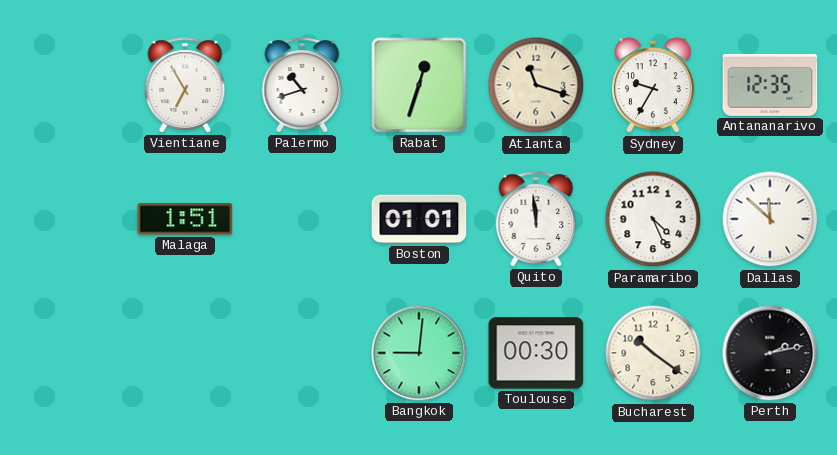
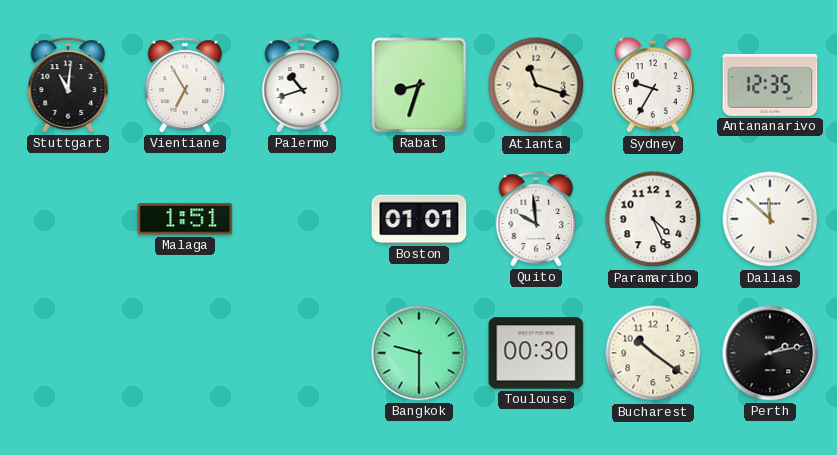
Stuttgart: none -> 11:01 (68, 85)
Rabat: 12:33 -> 8:33 (419, 85)
Quito: 11:59 -> 9:59 (536, 219)
Bangkok: 9:01 -> 9:30 (419, 353)
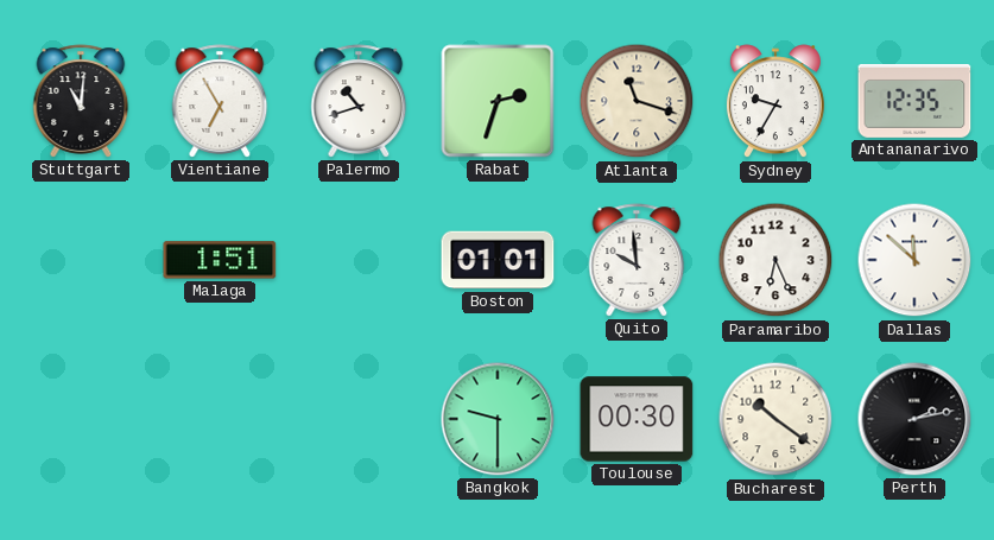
Rabat: 8:33 -> 2:33 (498, 101)
Paramaribo: 4:26 -> 6:26 (775, 260)
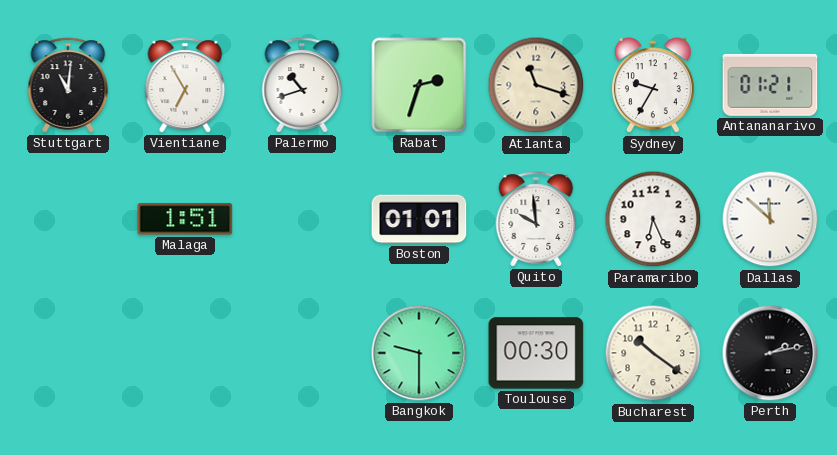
Antananarivo: 12:35 -> 01:21 (770, 85)
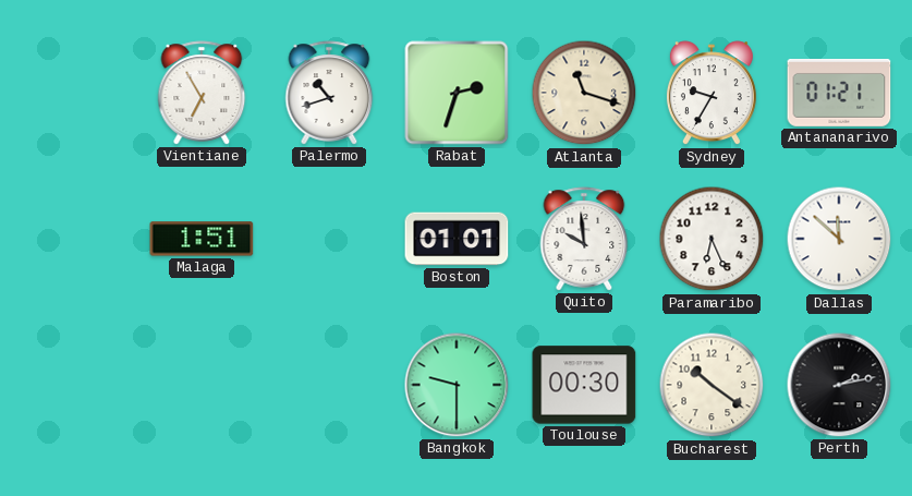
Stuttgart: 11:01 -> none (68, 85)
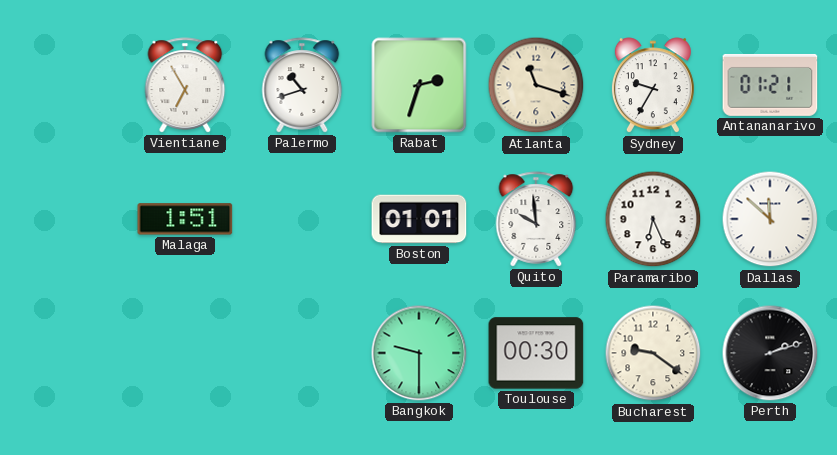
Bucharest: 10:21 -> 9:21 (653, 353)
Perth: 2:13 -> 2:12 (770, 353)
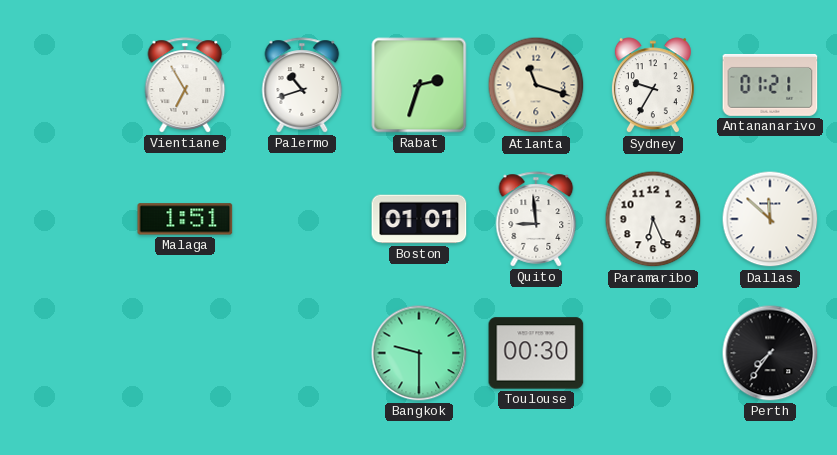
Quito: 9:59 -> 8:59 (536, 219)
Bucharest: 9:21 -> none (653, 353)
Perth: 2:12 -> 7:36 (770, 353)
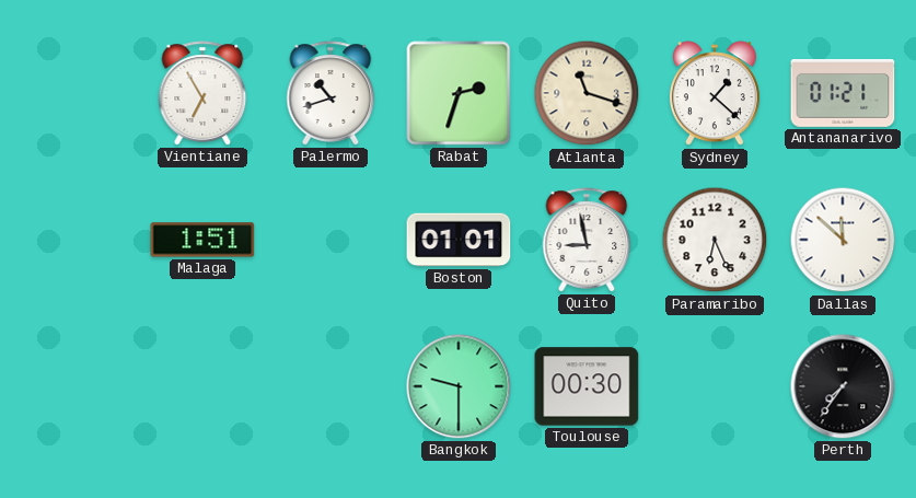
Sydney: 9:35 -> 1:22 (715, 94)
Quito: 8:59 -> 8:58 (587, 240)
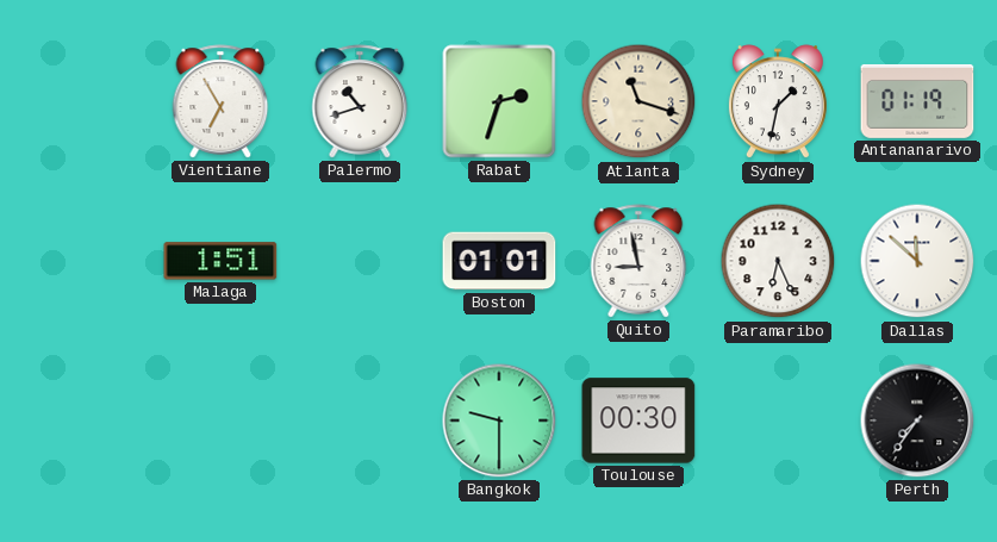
Sydney: 1:22 -> 1:32 (778, 102)
Antananarivo: 01:21 -> 01:19 (917, 101)
